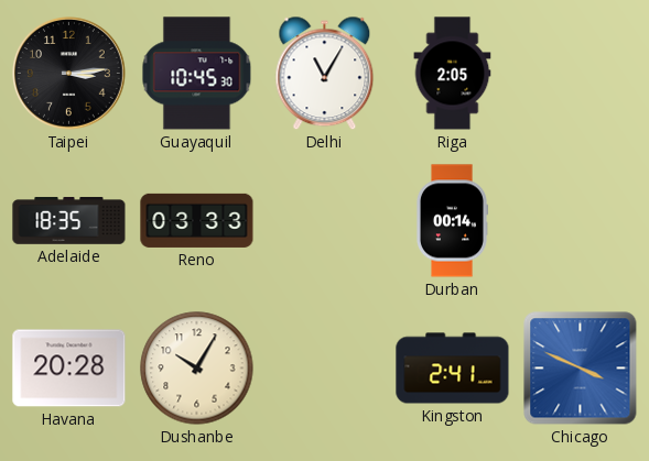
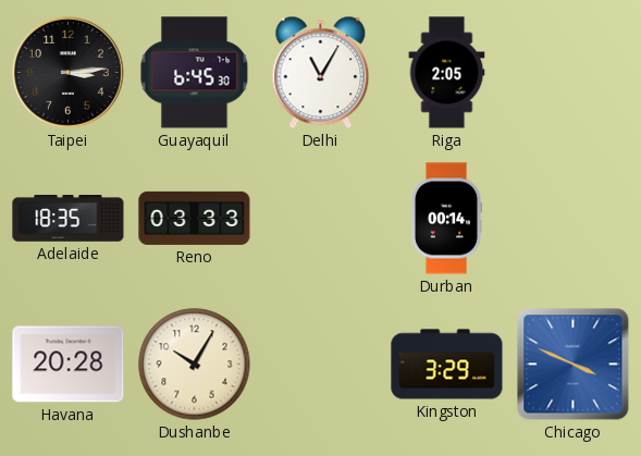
Guayaquil: 10:45 -> 6:45 (195, 73)
Kingston: 2:41 -> 3:29 (447, 365)
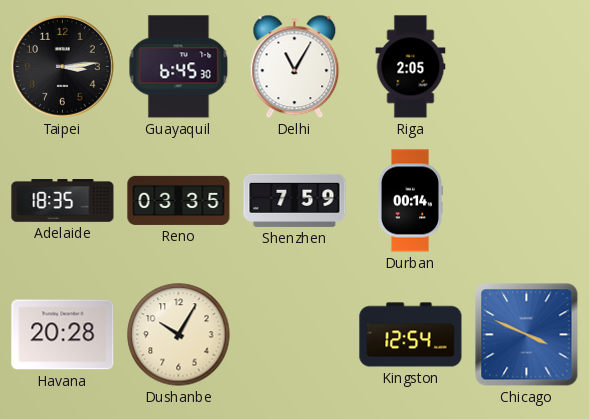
Reno: 03:33 -> 03:35 (179, 200)
Shenzhen: none -> 7:59 (295, 200)
Kingston: 3:29 -> 12:54 (411, 335)
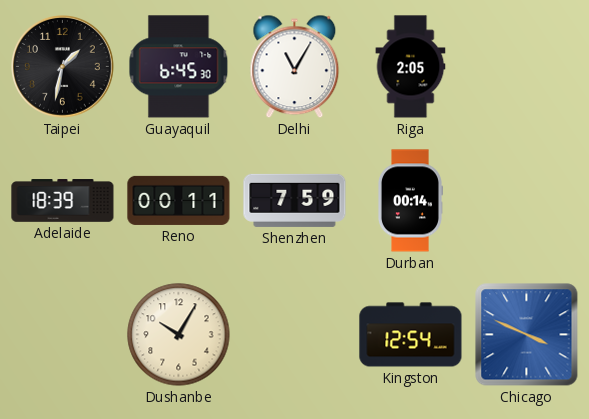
Taipei: 3:14 -> 1:32 (63, 67)
Adelaide: 18:35 -> 18:39 (63, 201)
Reno: 03:35 -> 00:11 (179, 200)
Havana: 20:28 -> none (63, 335)
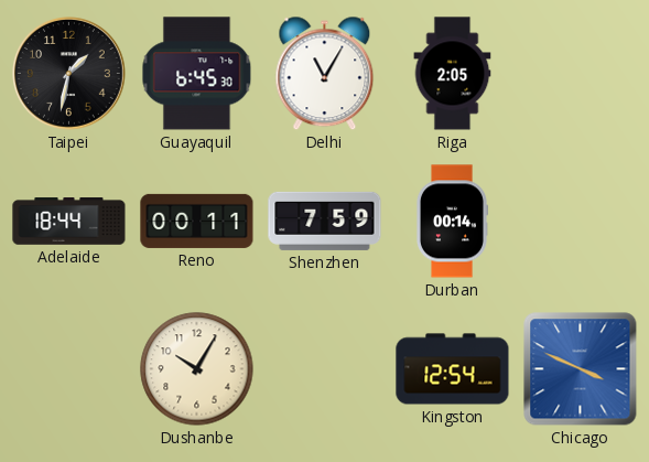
Adelaide: 18:39 -> 18:44 (69, 222)
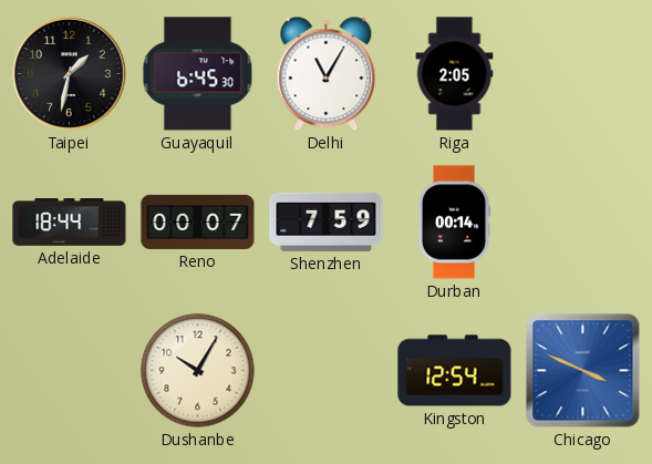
Reno: 00:11 -> 00:07 (198, 221)
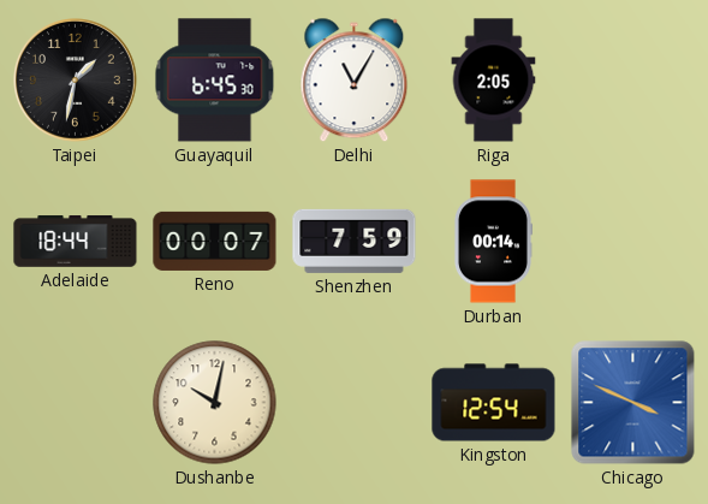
Dushanbe: 10:05 -> 10:02 (215, 403)
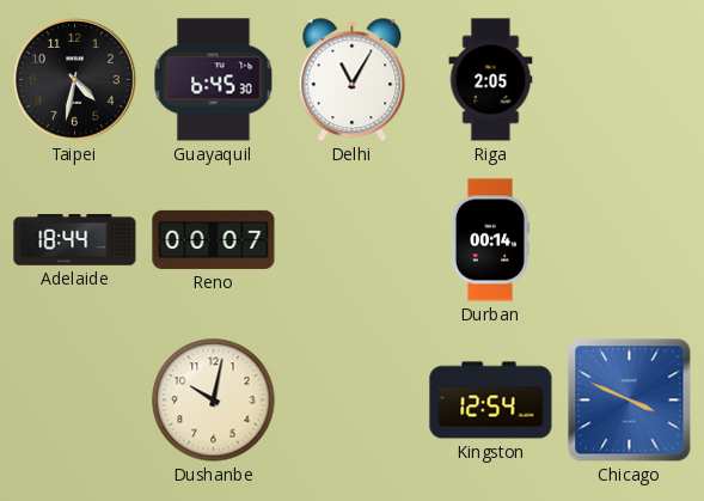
Taipei: 1:32 -> 4:32 (75, 80)
Shenzhen: 7:59 -> none (355, 241)
